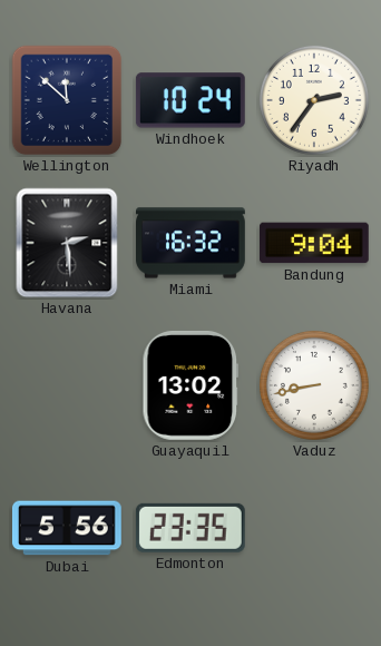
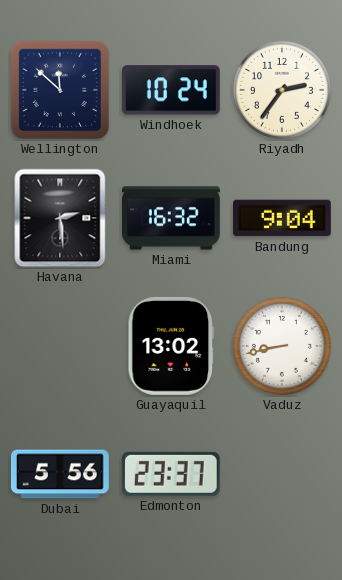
Edmonton: 23:35 -> 23:37 (171, 474)
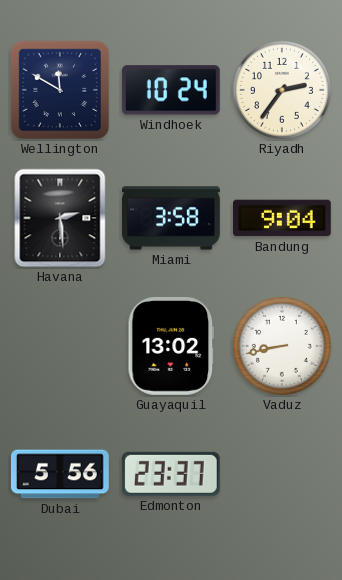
Wellington: 11:52 -> 11:50 (60, 90)
Miami: 16:32 -> 3:58 (172, 218)
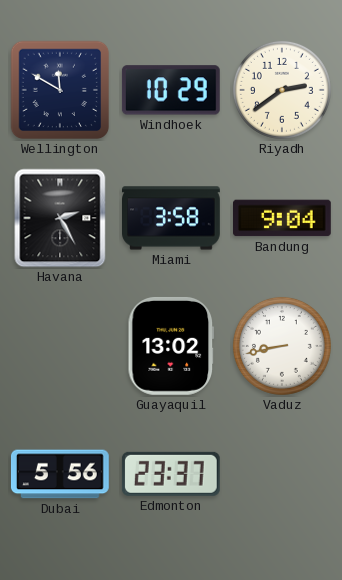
Windhoek: 10:24 -> 10:29 (171, 90)
Riyadh: 2:36 -> 2:39 (282, 90)
Havana: 2:29 -> 2:25 (60, 218)
